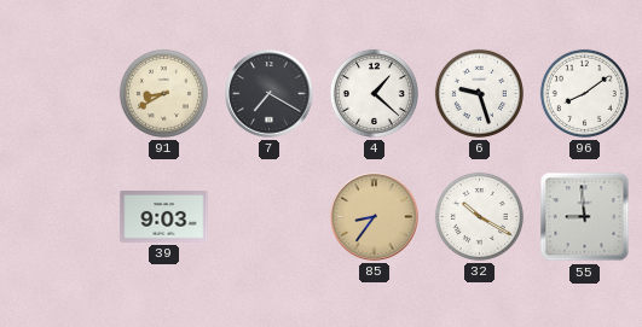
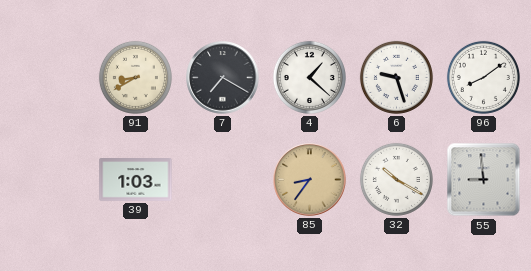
39: 9:03 -> 1:03 (136, 180)
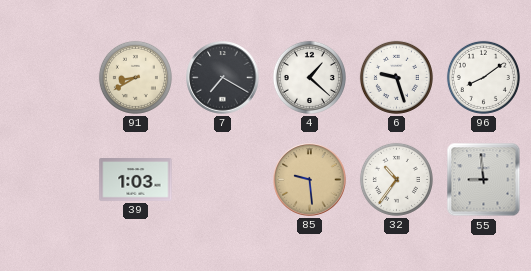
85: 8:36 -> 9:29 (310, 180)
32: 10:20 -> 10:36 (396, 179)
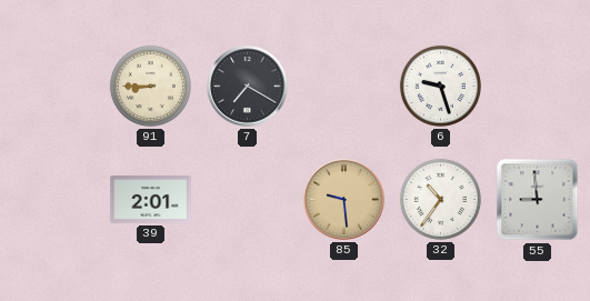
91: 8:40 -> 8:45 (150, 86)
4: 1:22 -> none (309, 77)
96: 8:09 -> none (483, 77)
39: 1:03 -> 2:01 (151, 200)
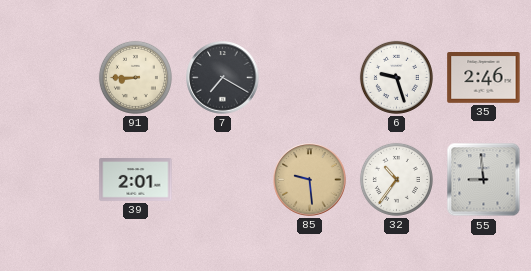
35: none -> 2:46 (484, 78)
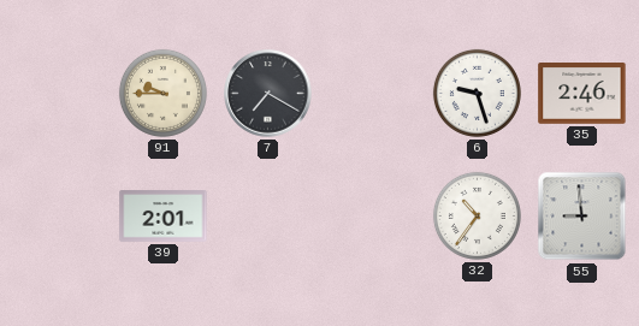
91: 8:45 -> 9:45 (162, 93)
85: 9:29 -> none (310, 180)
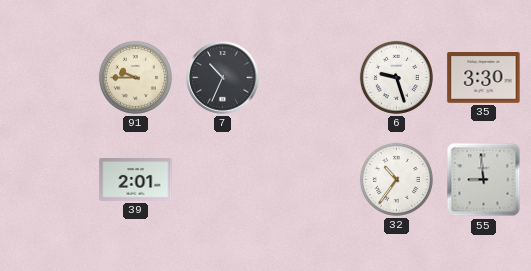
7: 7:20 -> 10:34 (223, 78)
35: 2:46 -> 3:30 (484, 78)
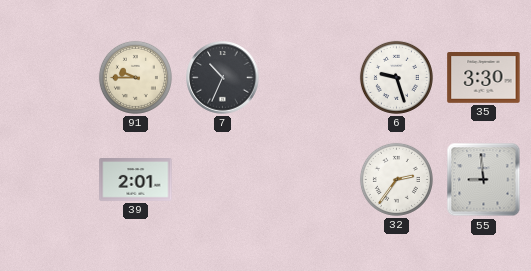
32: 10:36 -> 2:36 (396, 179)
